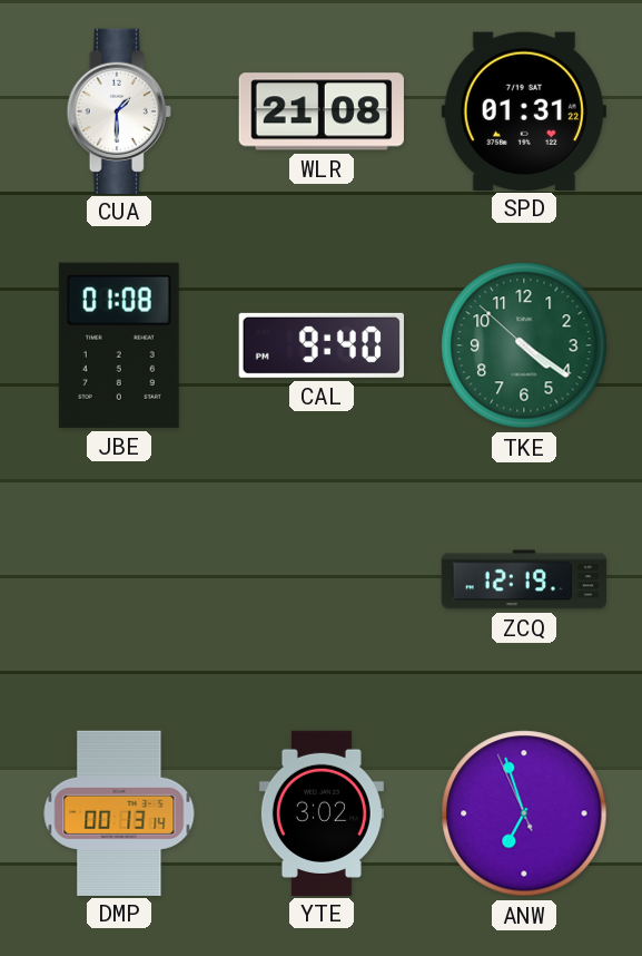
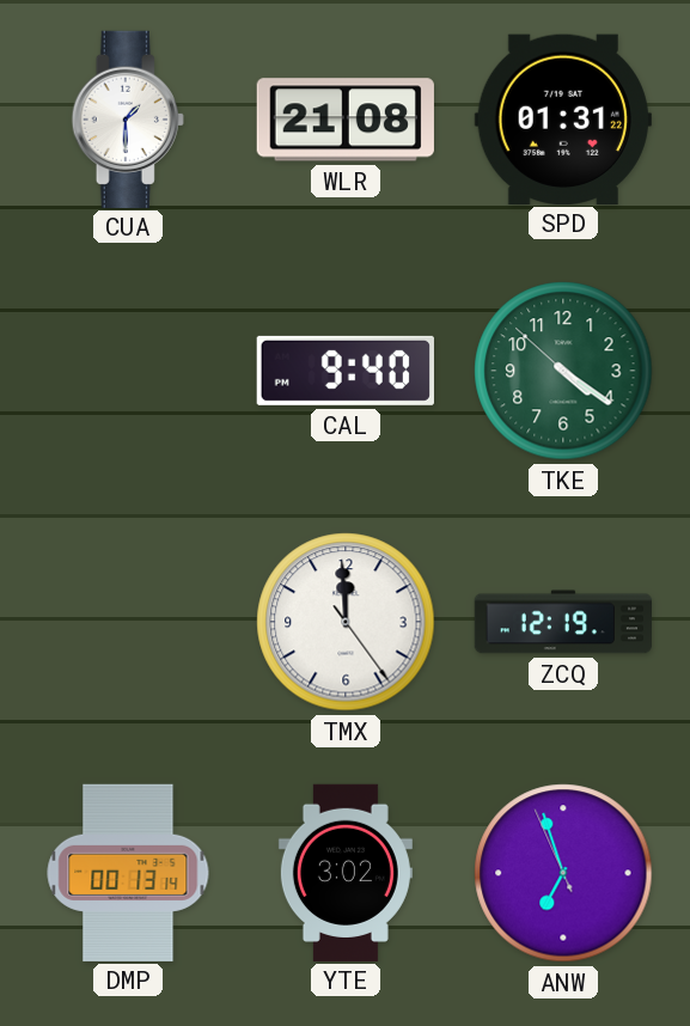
JBE: 01:08 -> none (119, 345)
TMX: none -> 11:59 (346, 622)
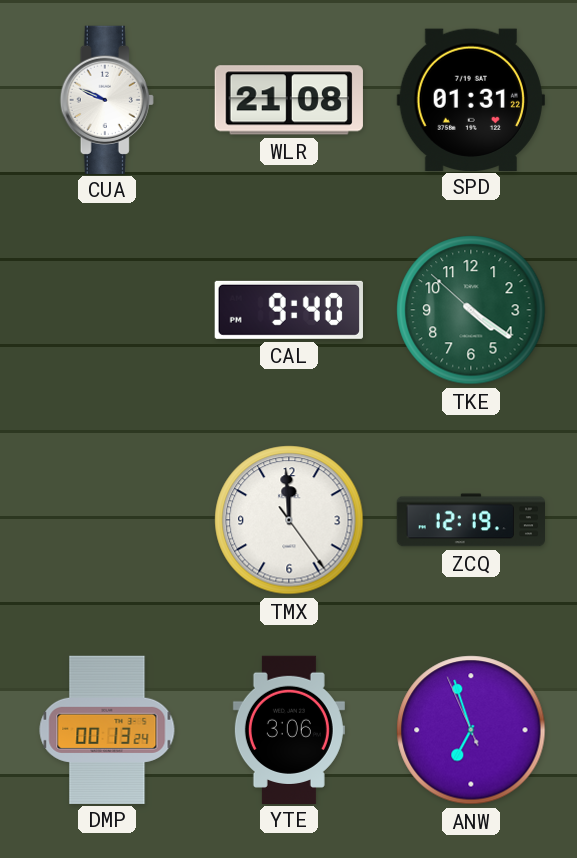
CUA: 1:30 -> 9:49 (107, 99)
DMP: 00:13:14 -> 00:13:24 (107, 729)
YTE: 3:02 -> 3:06 (289, 729)
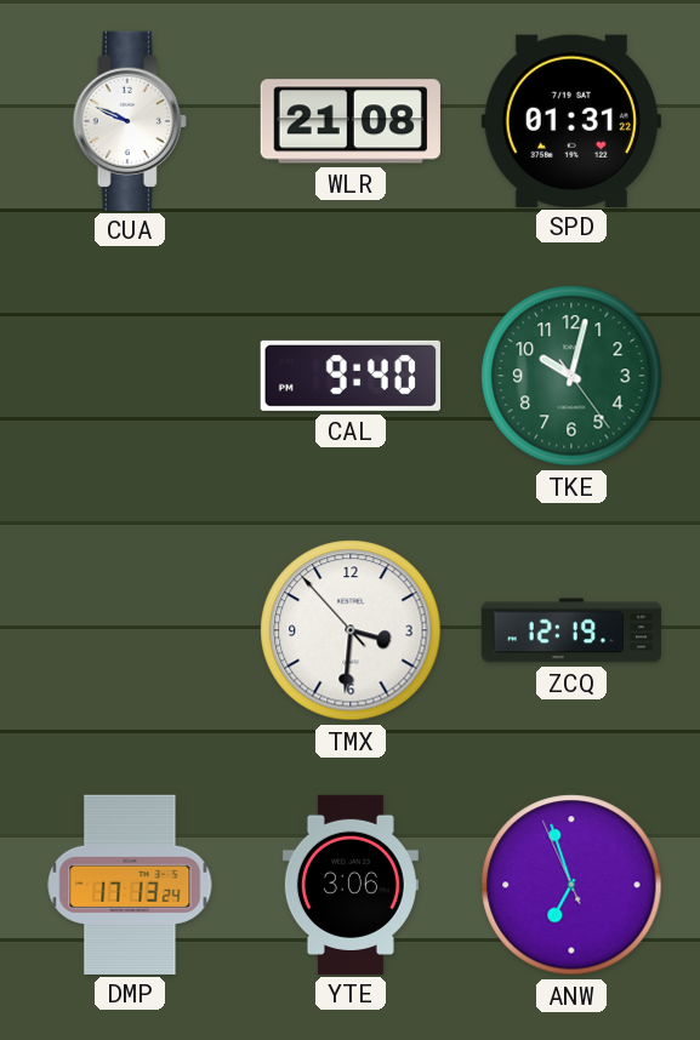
TKE: 4:20 -> 10:02 (571, 376)
TMX: 11:59 -> 3:30 (351, 630)
DMP: 00:13 -> 17:13 (130, 884)
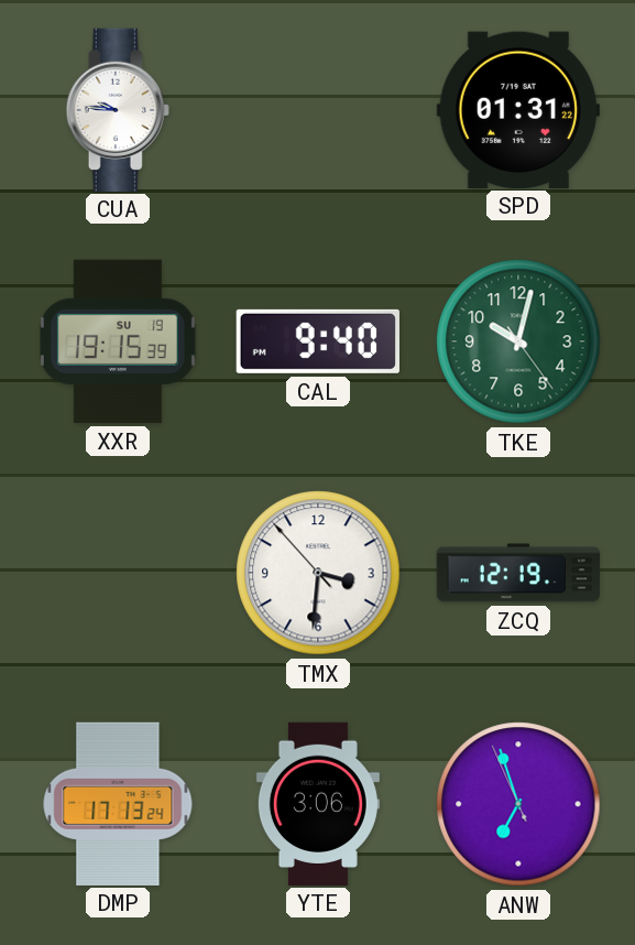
CUA: 9:49 -> 9:46 (118, 109)
WLR: 21:08 -> none (351, 121)
XXR: none -> 19:15 (118, 341)
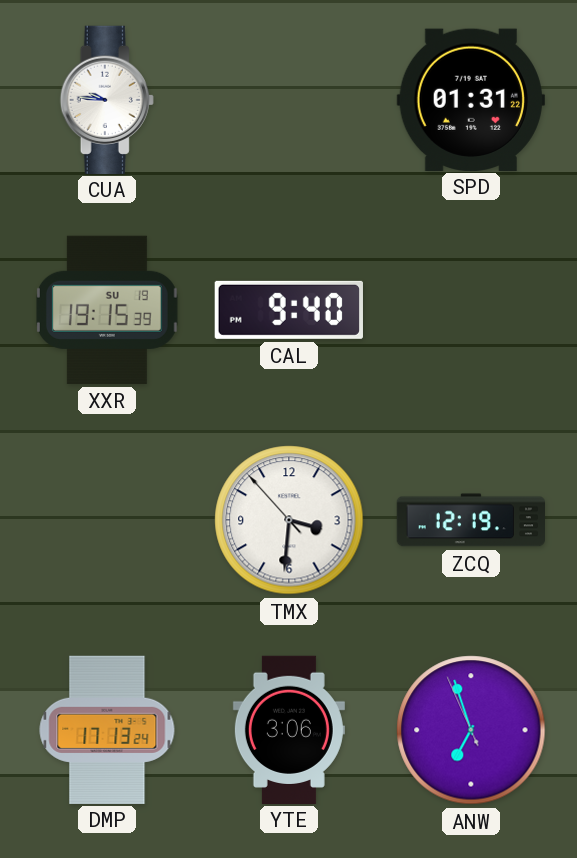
TKE: 10:02 -> none (518, 341)
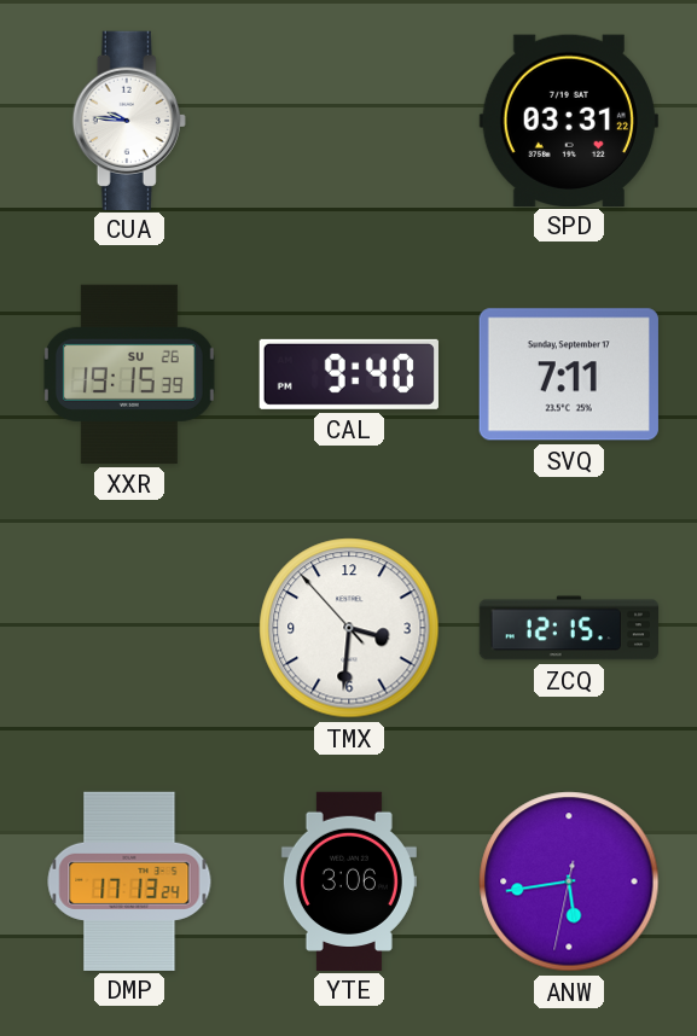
SPD: 01:31 -> 03:31 (569, 120)
XXR date: SU 19 -> SU 26 (129, 374)
SVQ: none -> 7:11 (569, 374)
ZCQ: 12:19 -> 12:15 (568, 628)
ANW: 6:56 -> 5:43 (569, 881)
